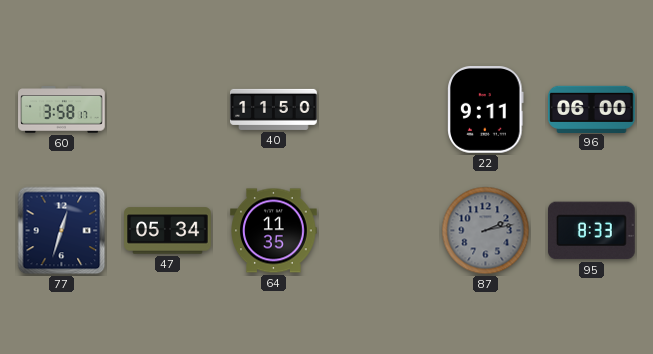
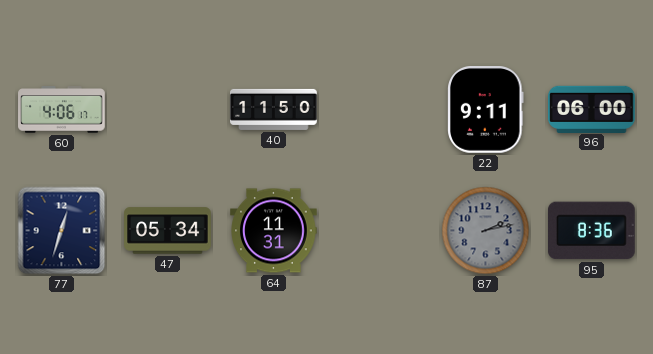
60: 3:58 -> 4:06 (62, 110)
64: 11:35 -> 11:31 (274, 231)
95: 8:33 -> 8:36 (592, 231)
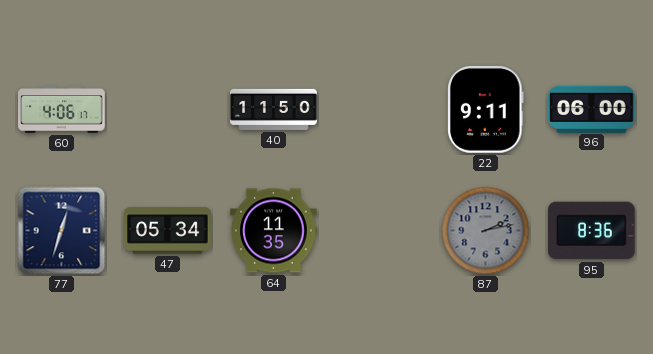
64: 11:31 -> 11:35 (274, 231)
